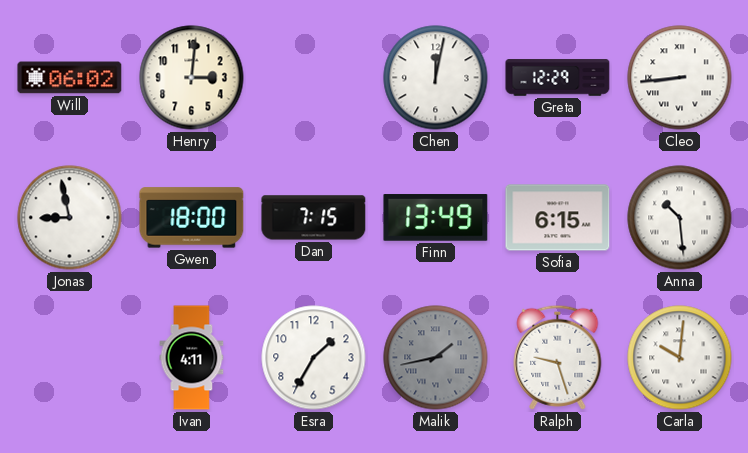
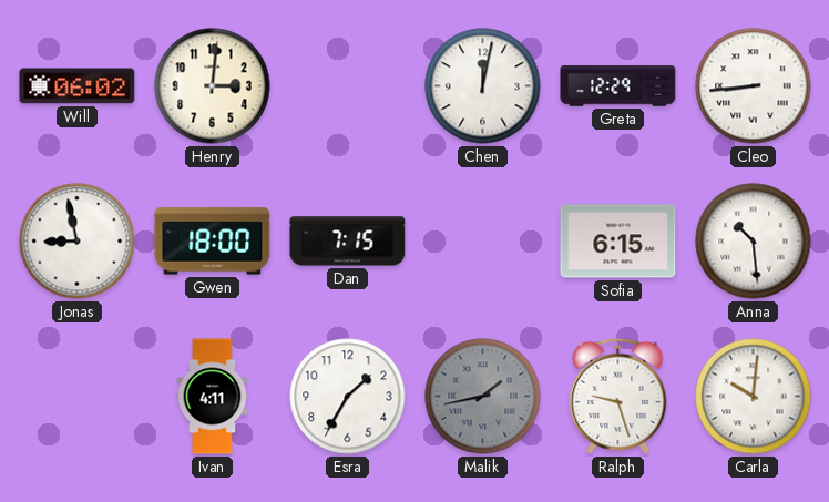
Finn: 13:49 -> none (436, 218)
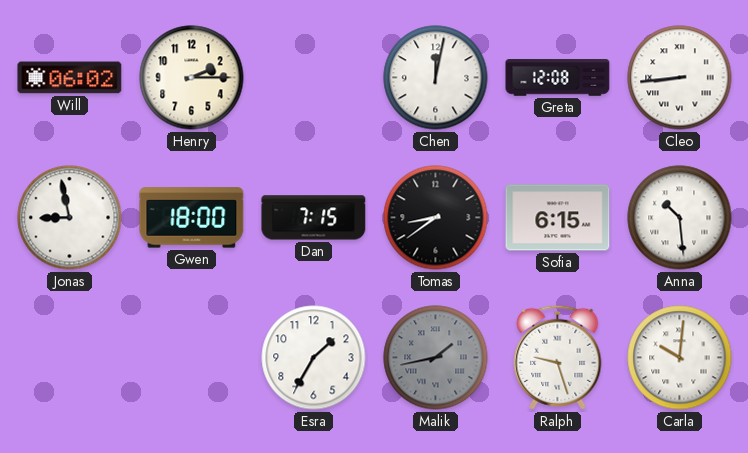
Henry: 3:01 -> 2:15 (192, 78)
Greta: 12:29 -> 12:08 (558, 78)
Tomas: none -> 8:39 (436, 218)
Ivan: 4:11 -> none (213, 397)
